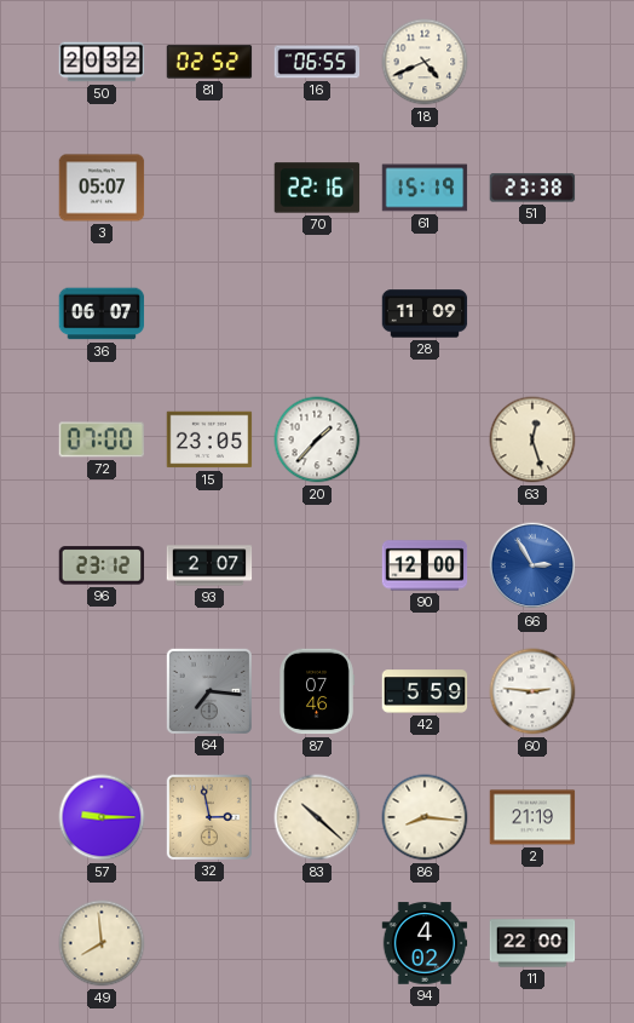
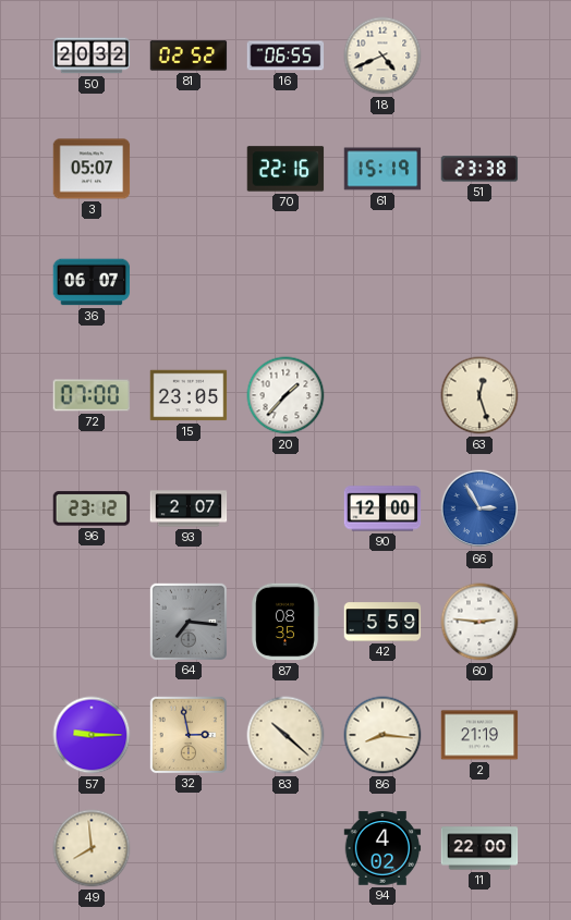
28: 11:09 -> none (425, 314)
87: 07:46 -> 08:35 (285, 622)
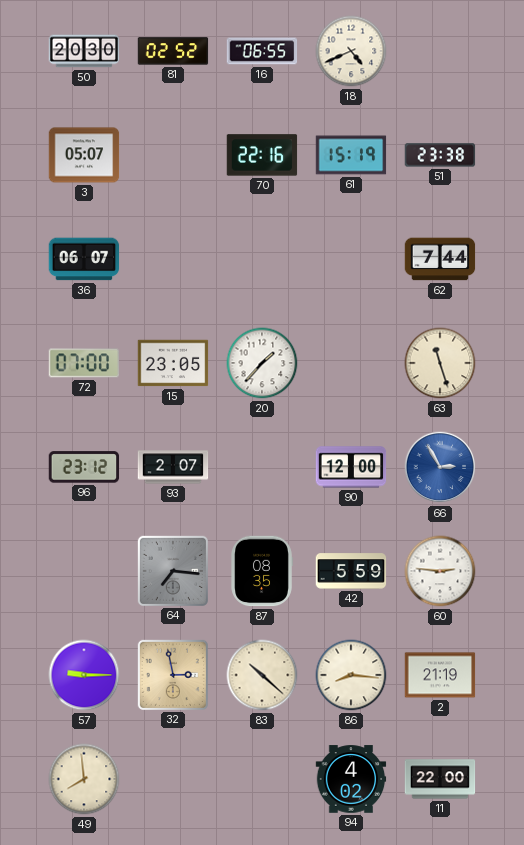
50: 20:32 -> 20:30 (84, 51)
62: none -> 7:44 (440, 259)
63: 12:27 -> 11:27 (440, 363)
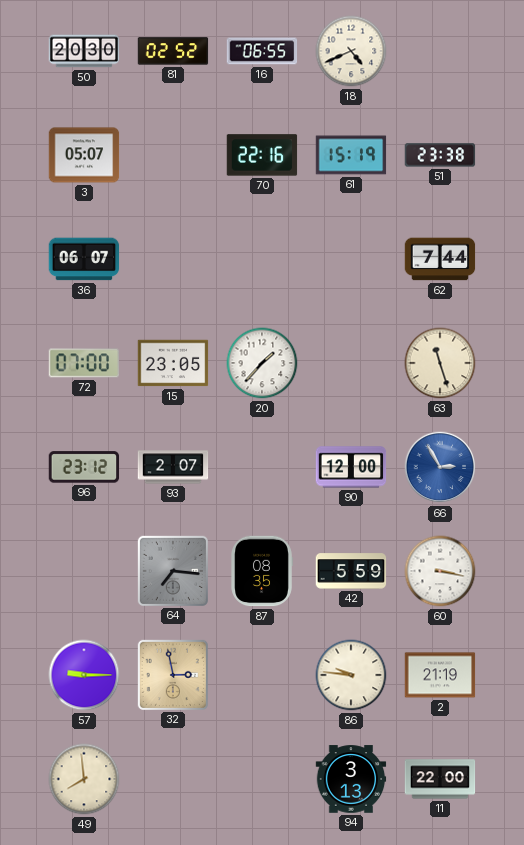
60: 2:46 -> 3:17 (440, 571)
83: 10:22 -> none (262, 675)
86: 8:16 -> 9:46 (351, 675)
94: 4:02 -> 3:13 (351, 779)
